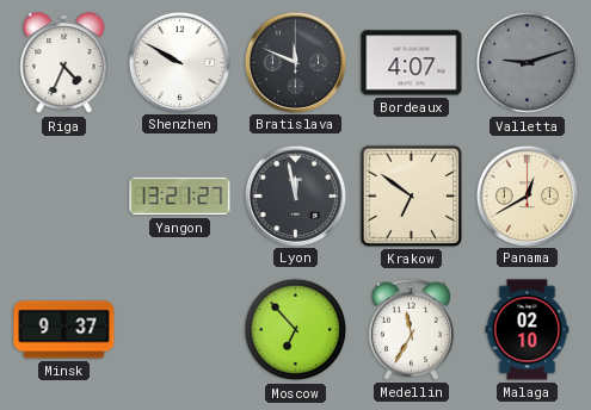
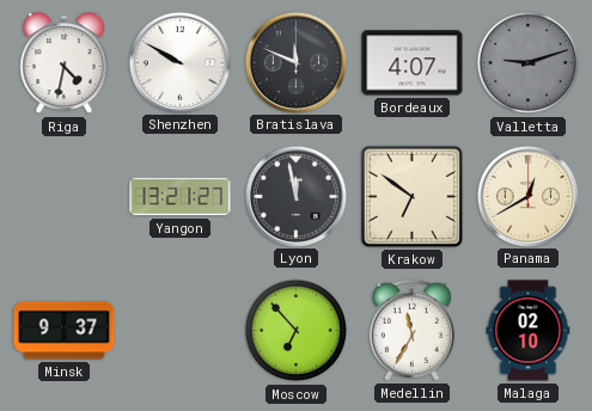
Riga: 4:34 -> 4:32 (65, 63)
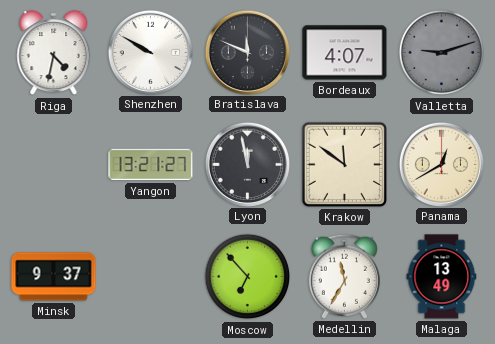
Krakow: 6:51 -> 11:51 (344, 164)
Malaga: 02:10 -> 13:49 (442, 277)
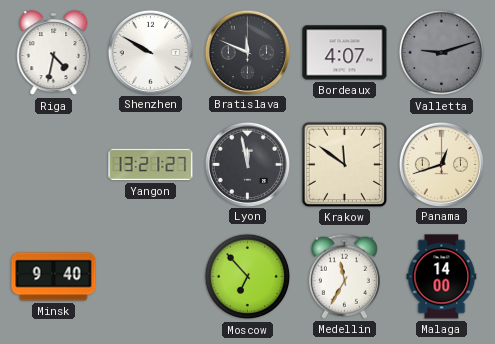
Panama: 12:40 -> 12:42 (441, 164)
Minsk: 9:37 -> 9:40 (54, 277)
Malaga: 13:49 -> 14:00 (442, 277)
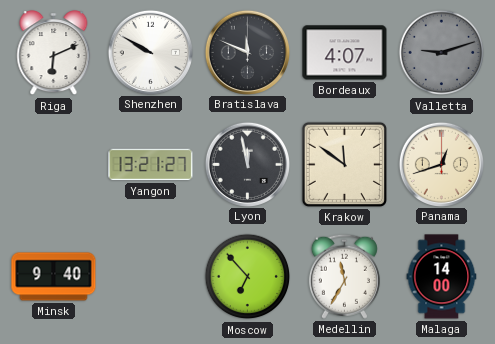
Riga: 4:32 -> 6:11 (54, 53)
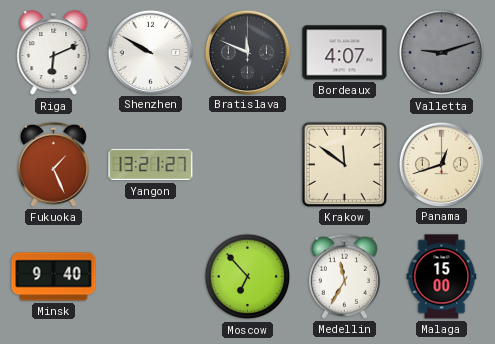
Fukuoka: none -> 1:26 (53, 164)
Lyon: 11:58 -> none (247, 164)
Malaga: 14:00 -> 15:00 (442, 277)
